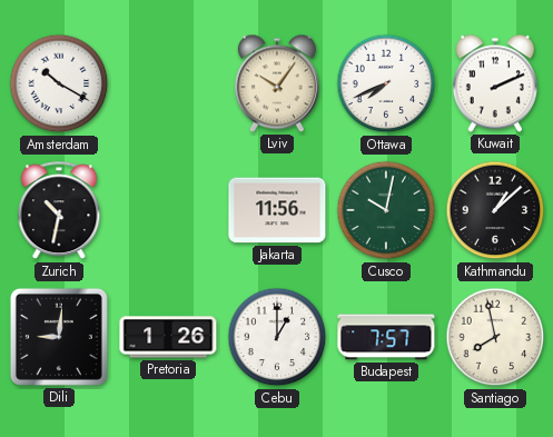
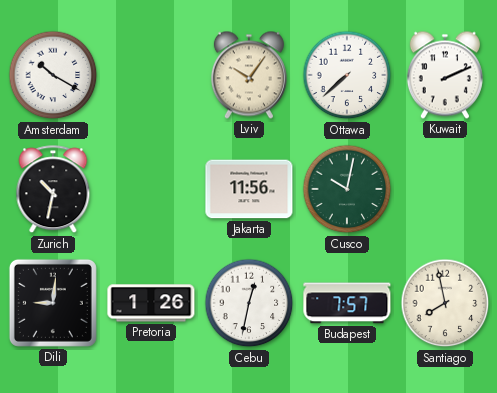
Ottawa: 7:41 -> 7:38 (347, 75)
Kathmandu: 1:08 -> none (495, 210)
Cebu: 1:00 -> 12:32 (249, 303)
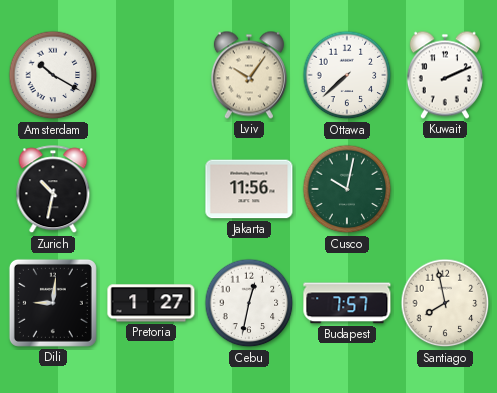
Pretoria: 1:26 -> 1:27 (151, 303)
